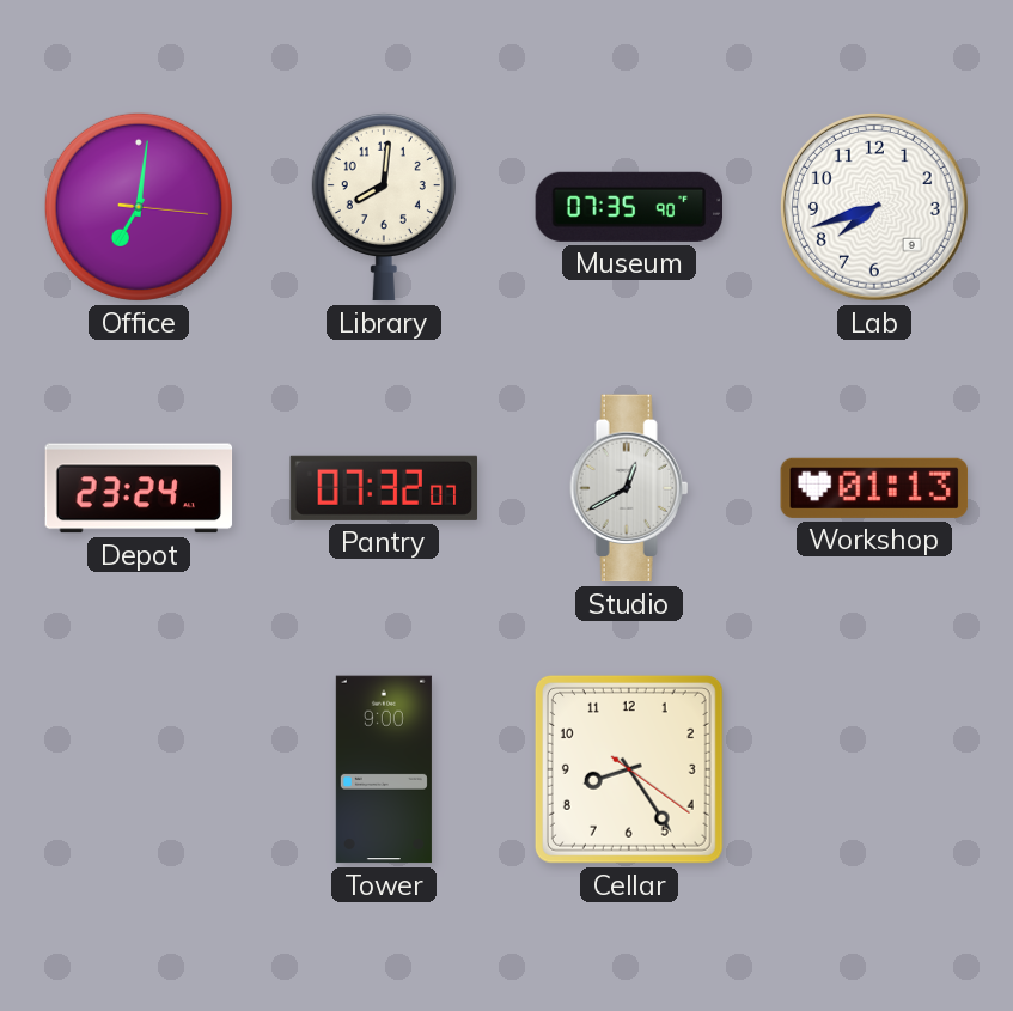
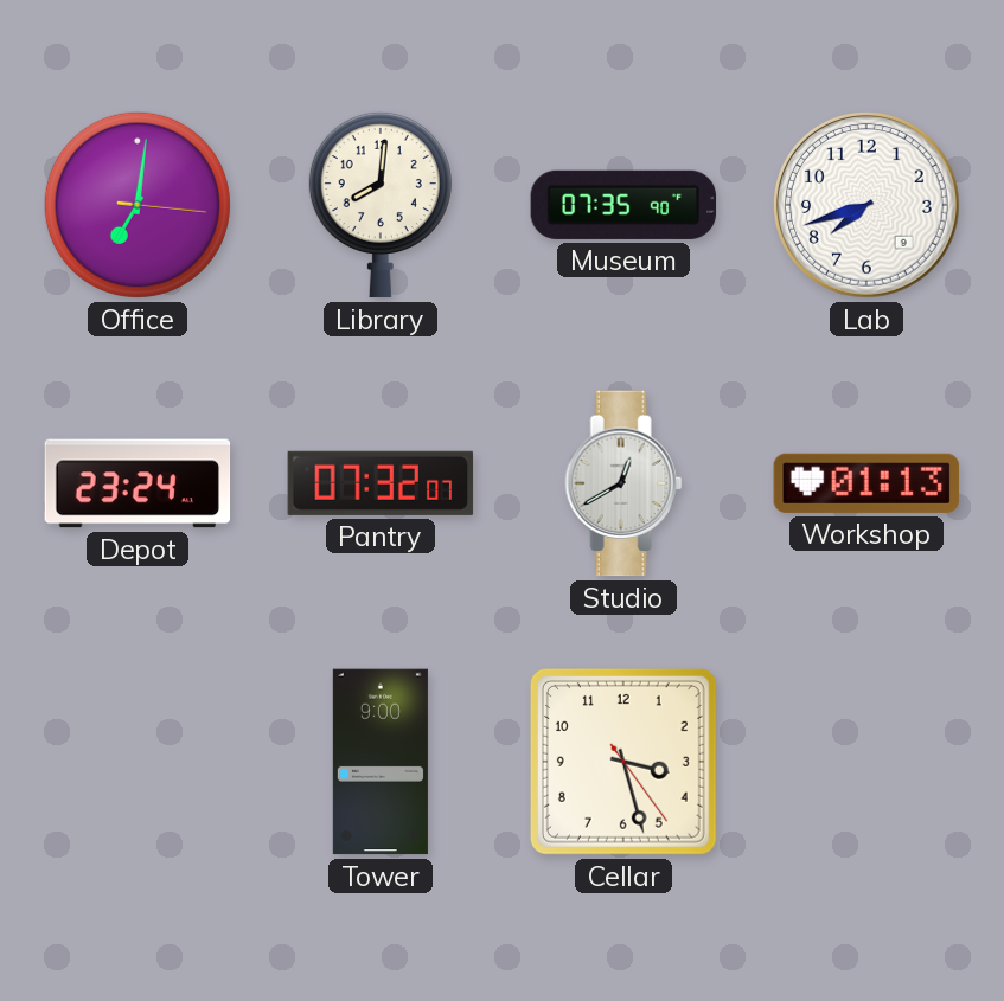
Cellar: 8:24 -> 3:27 (623, 762)
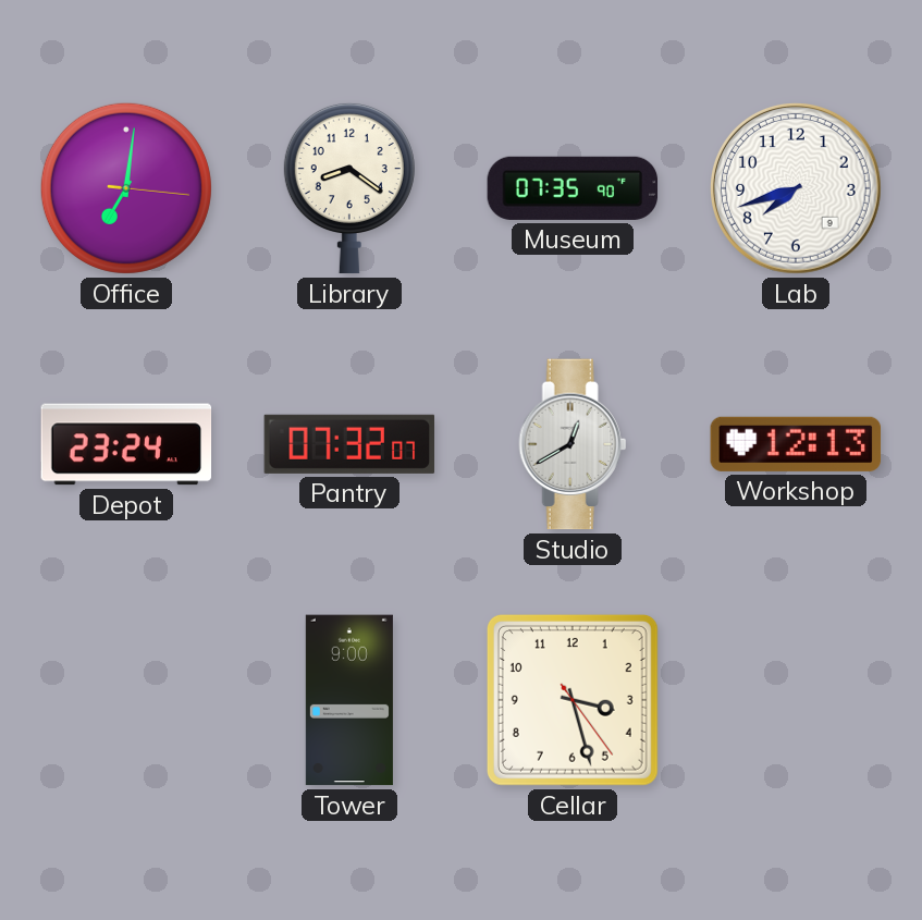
Library: 8:01 -> 8:21 (349, 188)
Workshop: 01:13 -> 12:13 (796, 444)
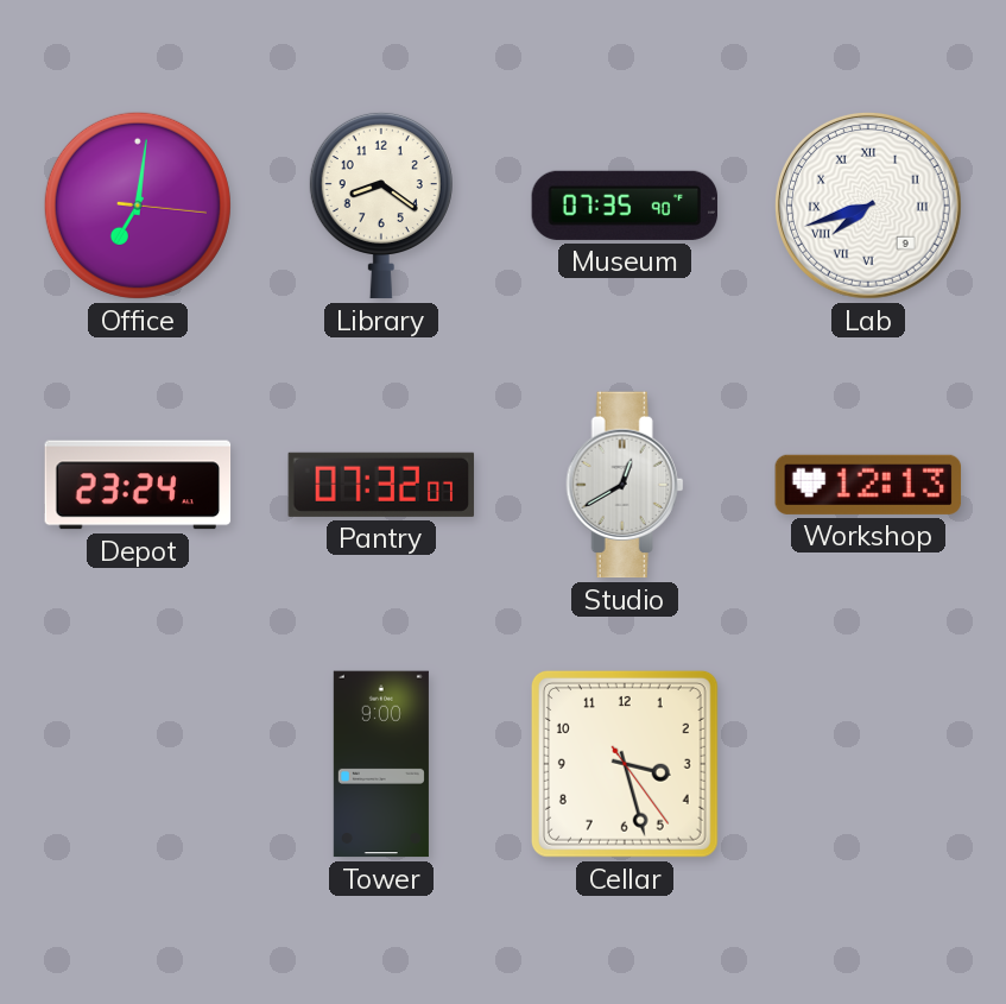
Lab numerals: Arabic -> Roman (869, 207)
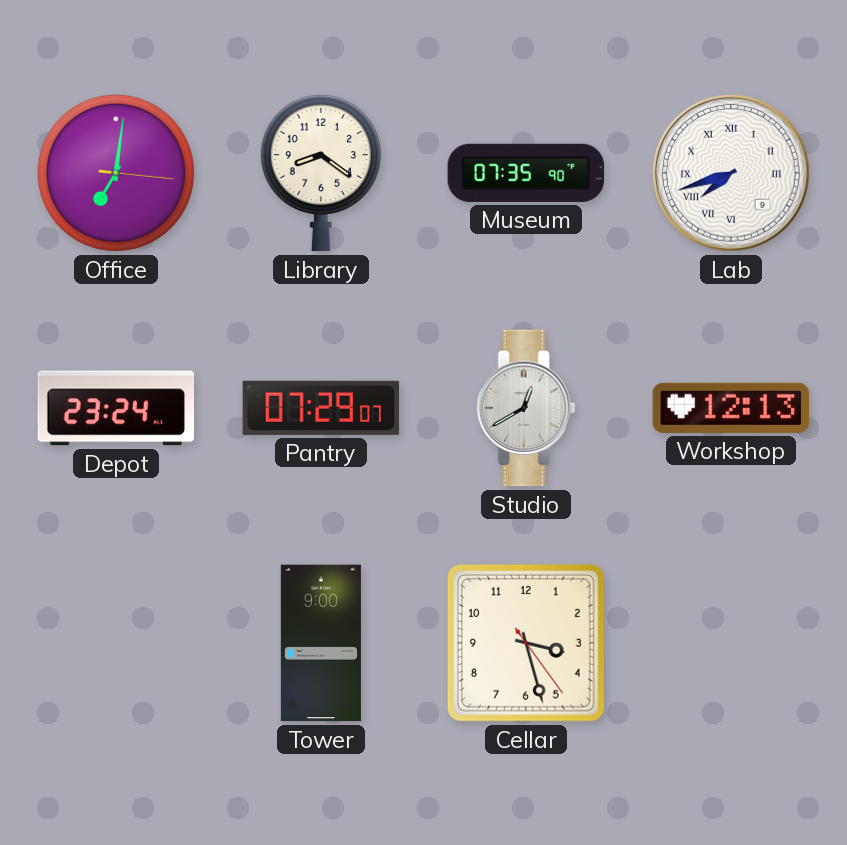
Pantry: 07:32 -> 07:29 (321, 408)
